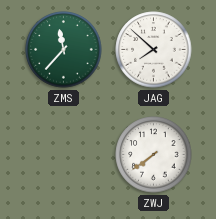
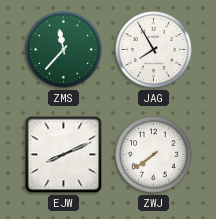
JAG: 7:52 -> 7:55 (154, 50)
EJW: none -> 8:11 (64, 155)
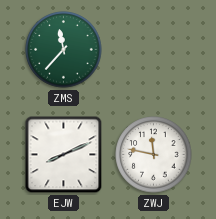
JAG: 7:55 -> none (154, 50)
ZWJ: 7:39 -> 11:47 (154, 155)
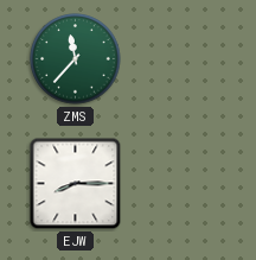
EJW: 8:11 -> 8:15 (76, 184)
ZWJ: 11:47 -> none (154, 155)
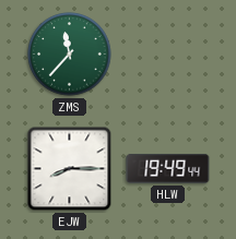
HLW: none -> 19:49 (168, 168)
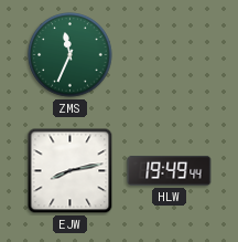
ZMS: 11:37 -> 11:34 (71, 55)
EJW: 8:15 -> 8:13 (71, 171)
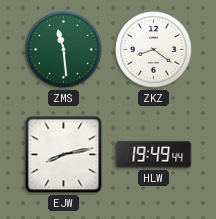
ZMS: 11:34 -> 11:29 (64, 50)
ZKZ: none -> 8:21 (154, 50)
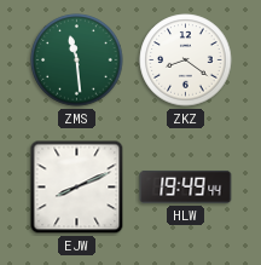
EJW: 8:13 -> 8:11 (77, 188)
